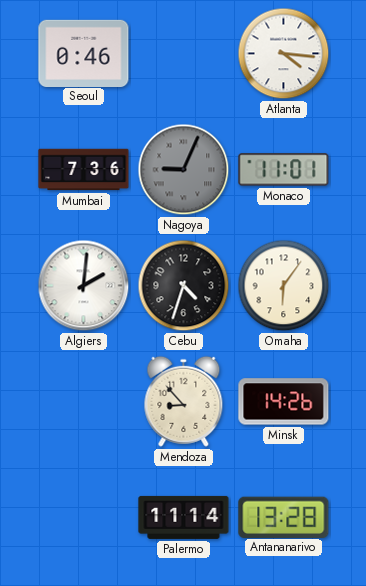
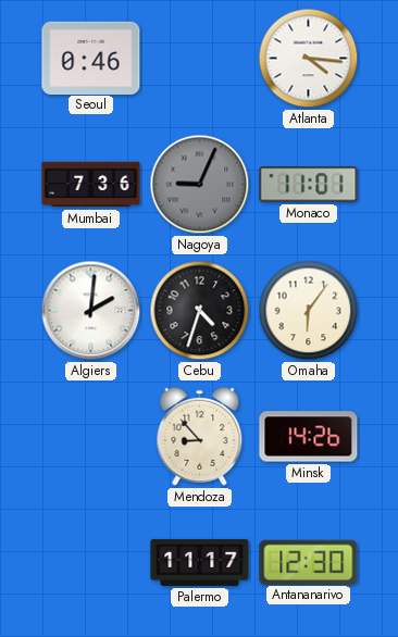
Palermo: 11:14 -> 11:17 (200, 562)
Antananarivo: 13:28 -> 12:30 (309, 562)
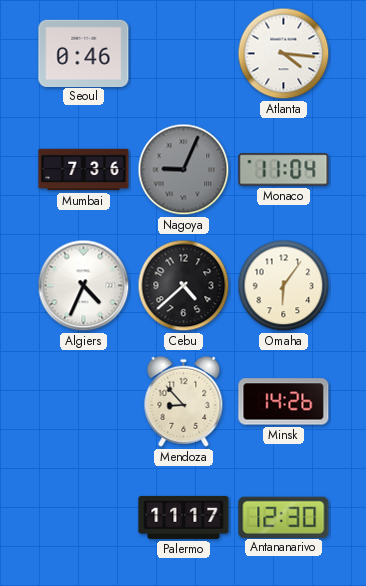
Monaco: 11:01 -> 11:04 (284, 170)
Algiers: 2:01 -> 4:34 (84, 286)
Cebu: 4:33 -> 4:38 (184, 286)
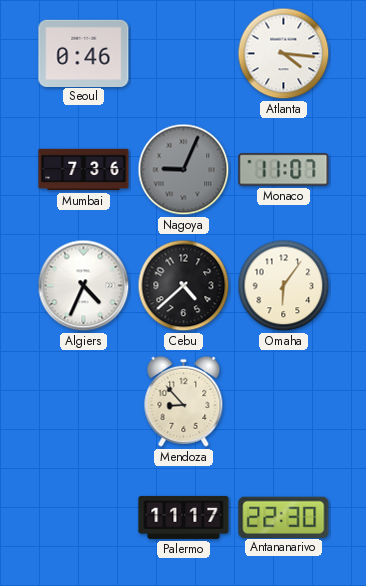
Monaco: 11:04 -> 11:07 (284, 170)
Minsk: 14:26 -> none (284, 402)
Antananarivo: 12:30 -> 22:30 (284, 517)
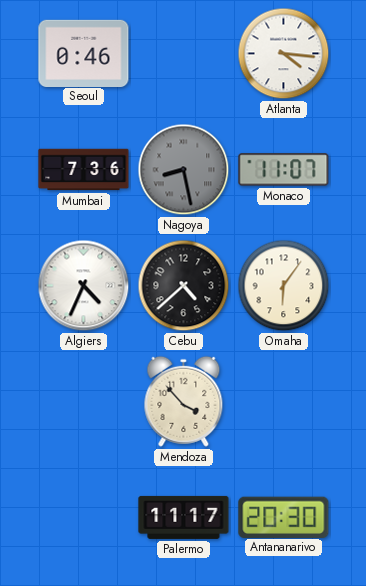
Nagoya: 9:04 -> 8:28 (184, 170)
Mendoza: 8:53 -> 3:53 (184, 401)
Antananarivo: 22:30 -> 20:30 (284, 517)
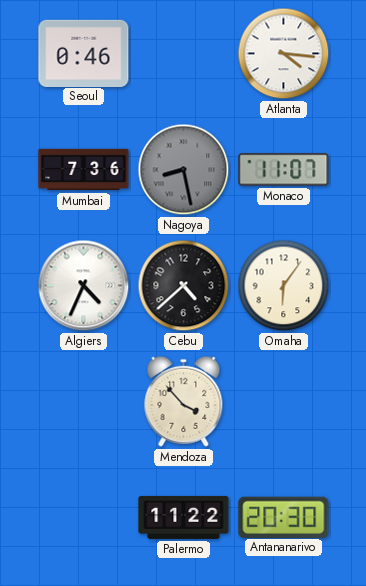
Palermo: 11:17 -> 11:22 (184, 517)
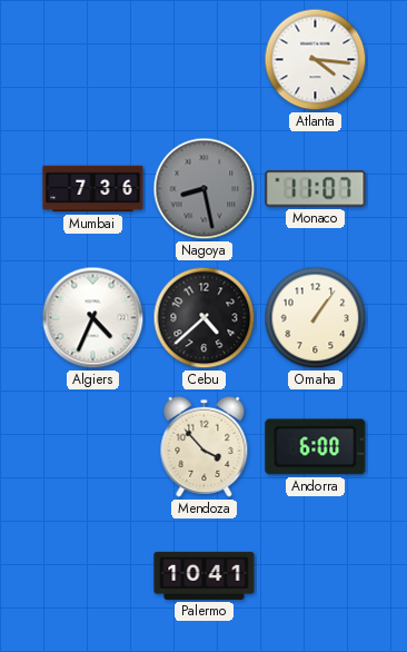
Seoul: 0:46 -> none (84, 53)
Omaha: 6:06 -> 1:06 (316, 318)
Andorra: none -> 6:00 (316, 447)
Palermo: 11:22 -> 10:41 (205, 575)
Antananarivo: 20:30 -> none (284, 517)
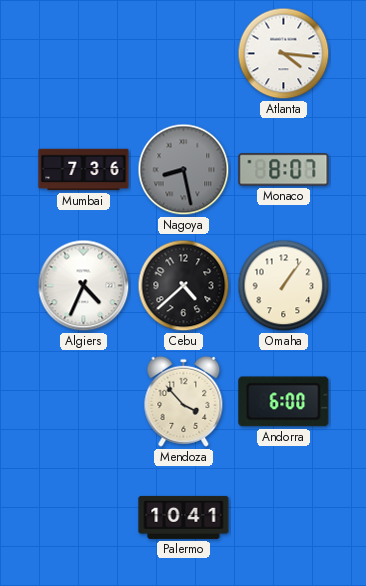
Monaco: 11:07 -> 8:07 (284, 170)
